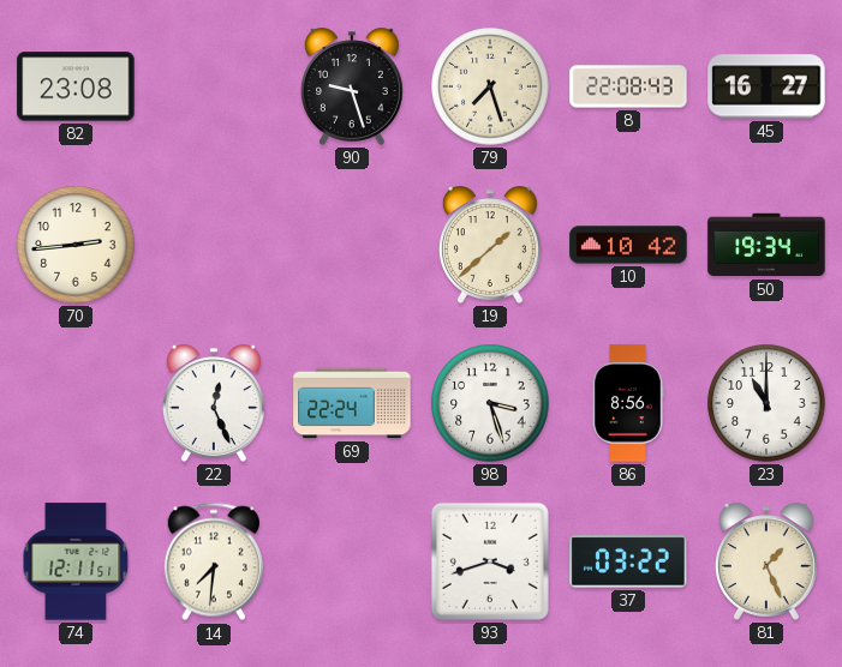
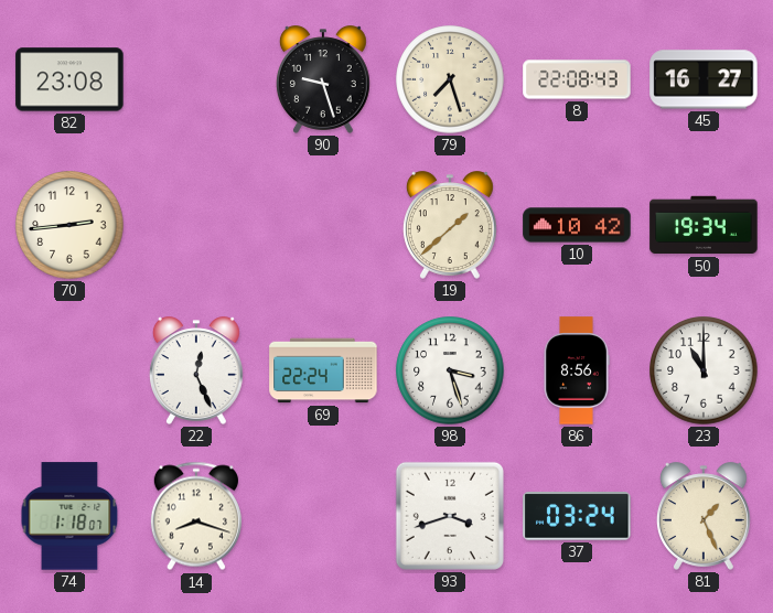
74: 12:11 -> 1:18 (69, 516)
14: 7:31 -> 8:18 (196, 516)
37: 03:22 -> 03:24 (577, 517)
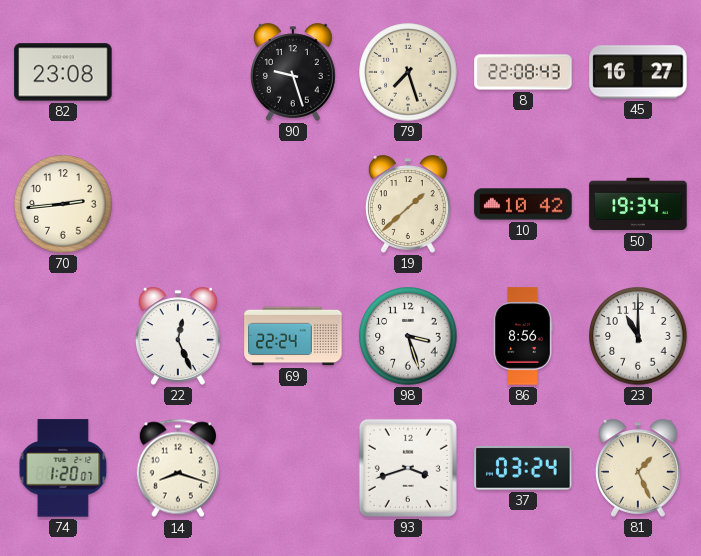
74: 1:18 -> 1:20 (63, 468)
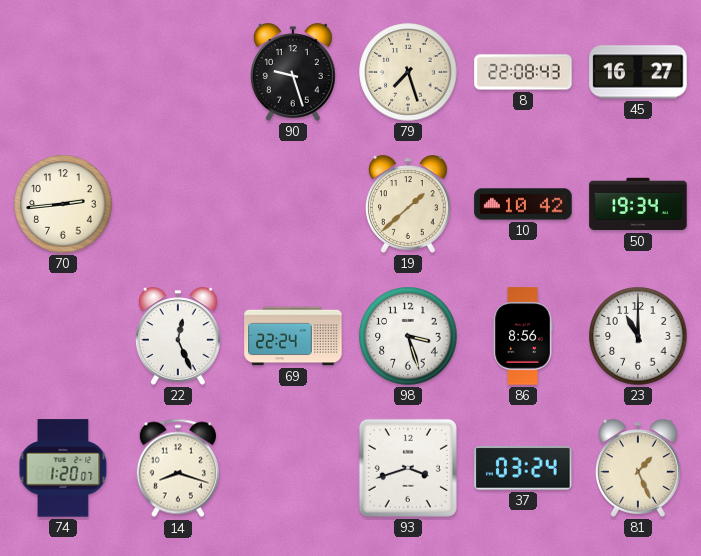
82: 23:08 -> none (63, 72)
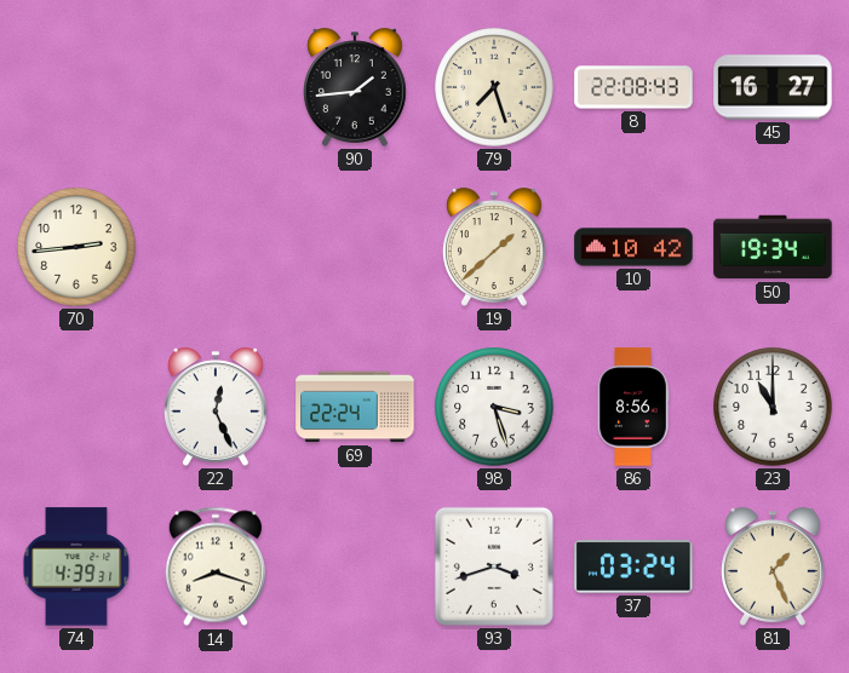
90: 9:27 -> 1:44 (355, 87)
74: 1:20 -> 4:39 (76, 566)
